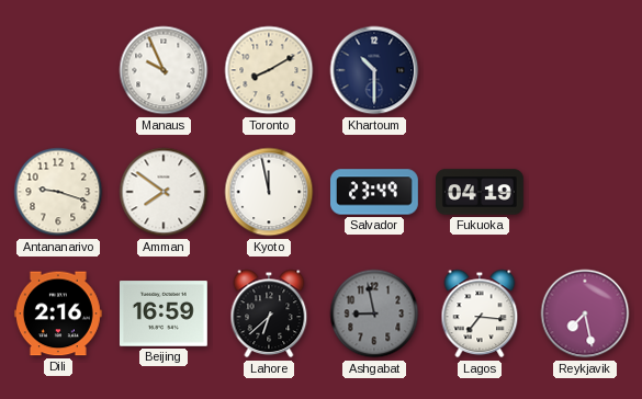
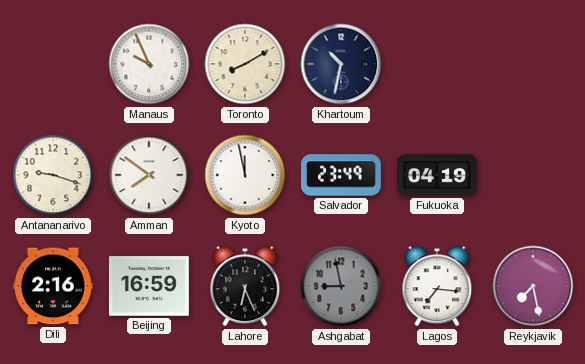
Khartoum: 10:30 -> 10:32 (341, 64)
Lahore: 6:38 -> 6:26 (245, 286)
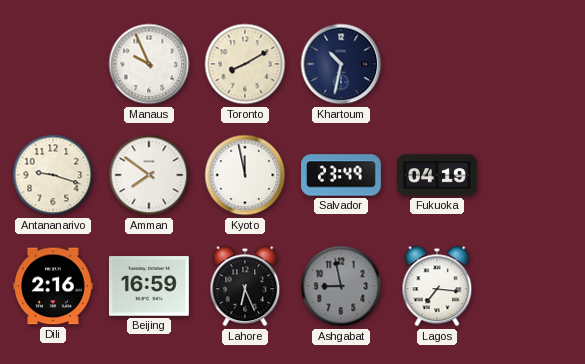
Reykjavik: 7:28 -> none (533, 286)
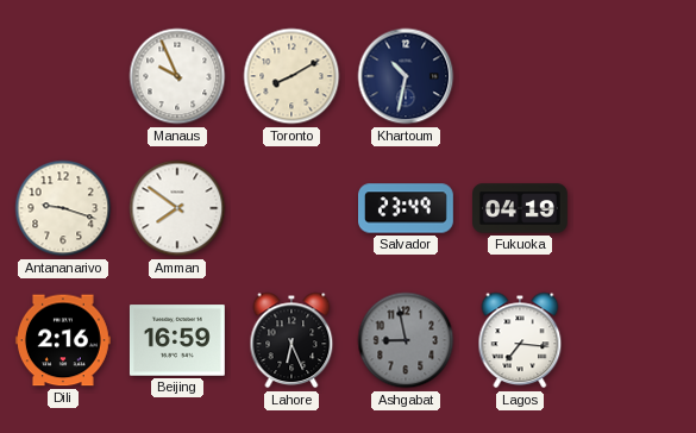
Kyoto: 11:58 -> none (245, 175)
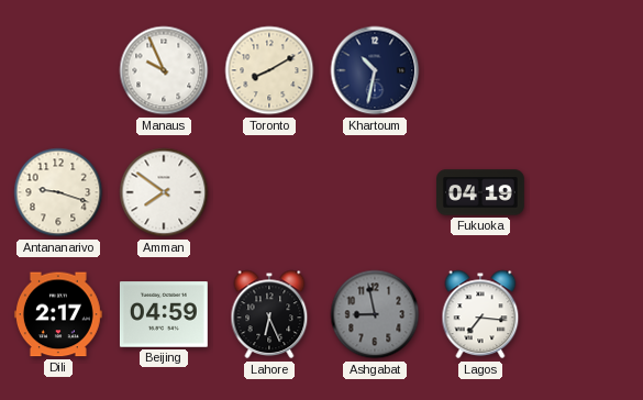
Salvador: 23:49 -> none (407, 208)
Dili: 2:16 -> 2:17 (58, 314)
Beijing: 16:59 -> 04:59 (164, 314)
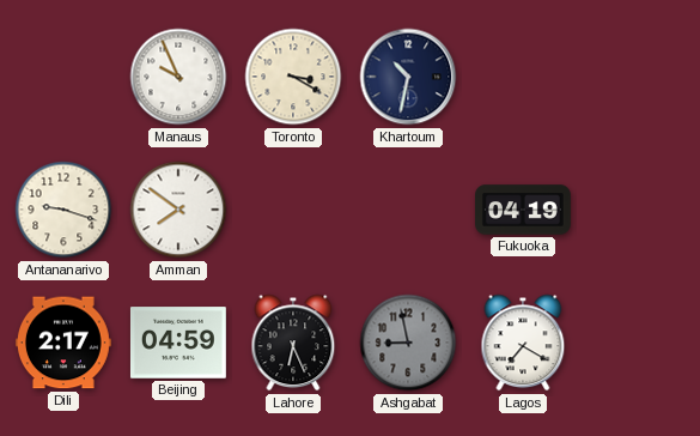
Toronto: 8:10 -> 3:20 (293, 77)
Lagos: 7:16 -> 7:20 (523, 343)
